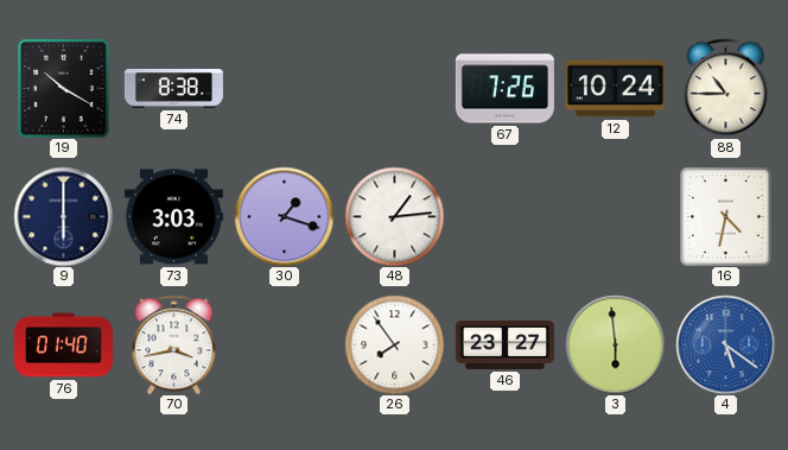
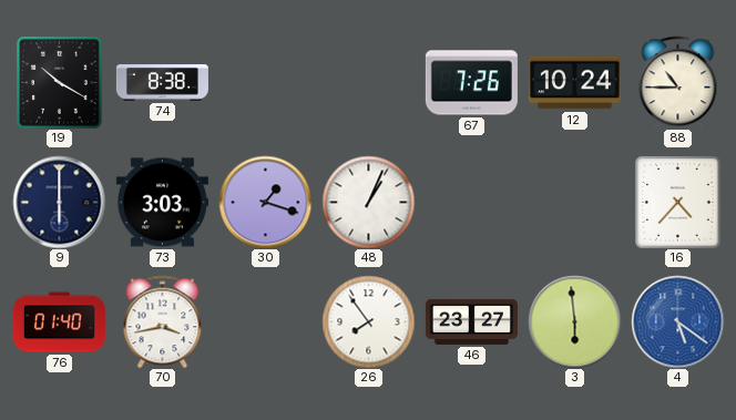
48: 1:14 -> 1:04 (368, 202)
16: 4:32 -> 4:37 (678, 202)
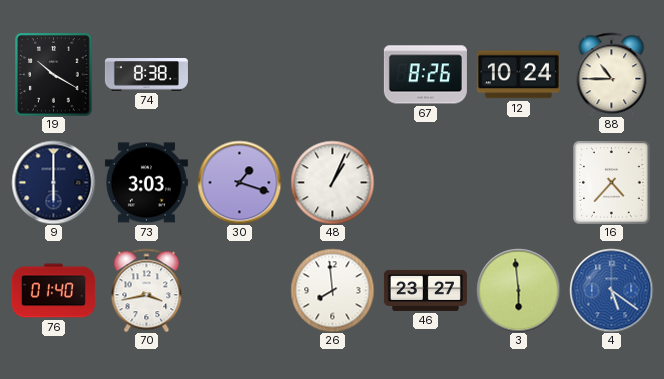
67: 7:26 -> 8:26 (425, 75)
26: 7:54 -> 7:59 (332, 290)
